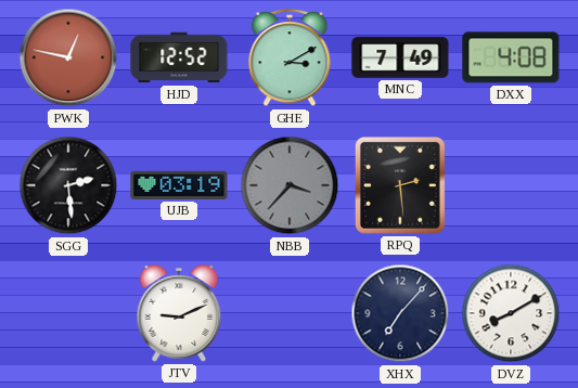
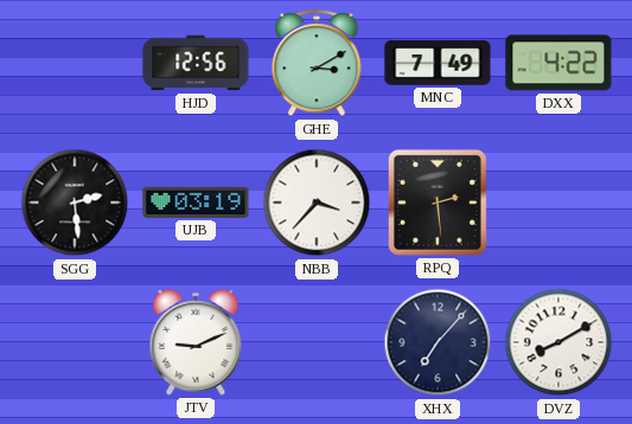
PWK: 12:47 -> none (68, 57)
HJD: 12:52 -> 12:56 (196, 63)
DXX: 4:08 -> 4:22 (558, 63)
NBB dial: grey -> white (317, 203)
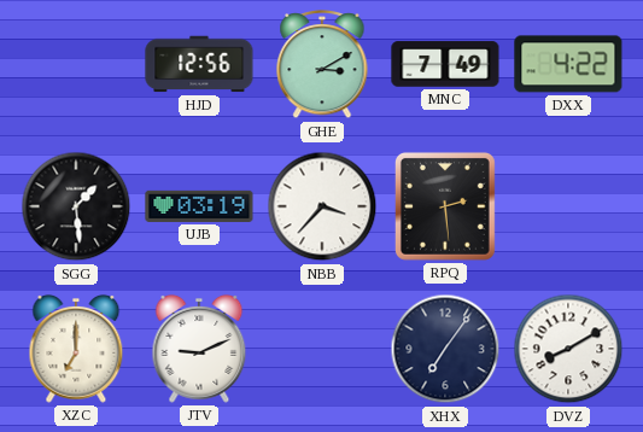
SGG: 2:29 -> 1:29 (76, 206)
XZC: none -> 7:00 (76, 349)
XHX: 7:07 -> 7:06 (445, 349)
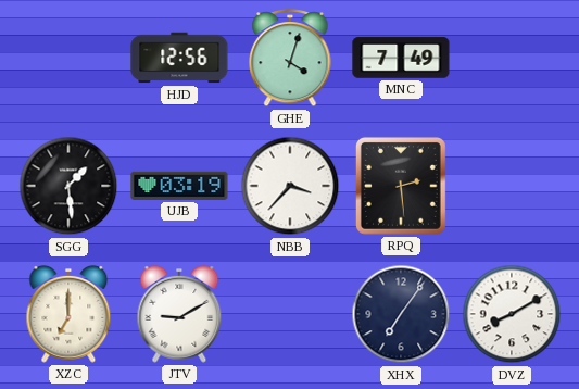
GHE: 3:10 -> 4:03 (290, 58)
DXX: 4:22 -> none (568, 64)
JTV: 9:11 -> 9:10 (179, 314)
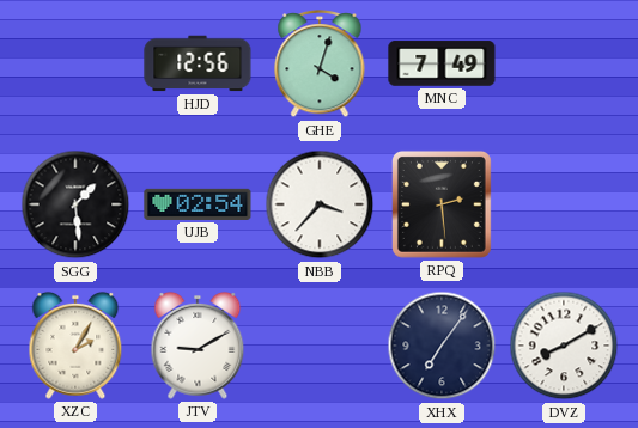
UJB: 03:19 -> 02:54 (198, 204)
XZC: 7:00 -> 2:05 (75, 346)
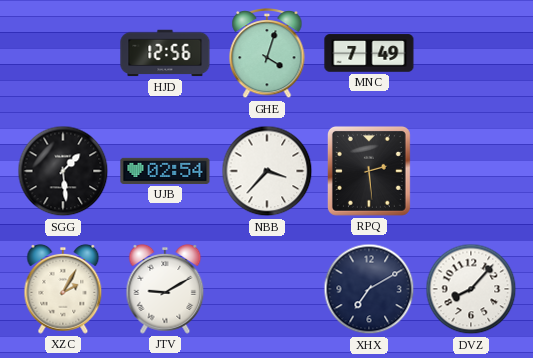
XHX: 7:06 -> 7:10 (369, 289)
DVZ: 8:10 -> 8:07 (471, 289)
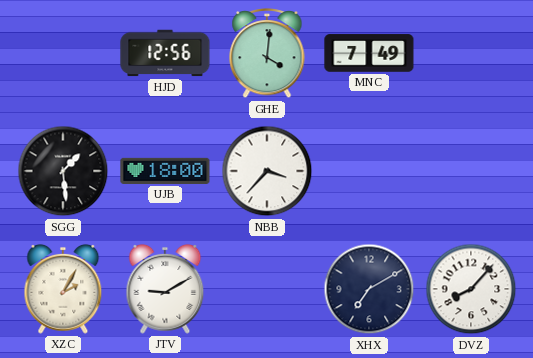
GHE: 4:03 -> 4:01 (267, 53)
UJB: 02:54 -> 18:00 (165, 171)
RPQ: 2:29 -> none (369, 171)
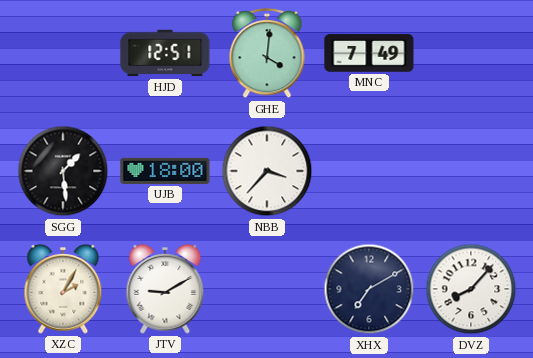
HJD: 12:56 -> 12:51 (165, 53)
